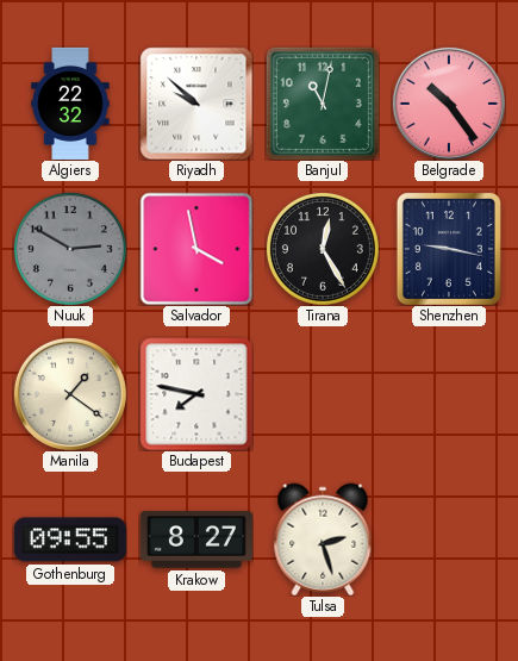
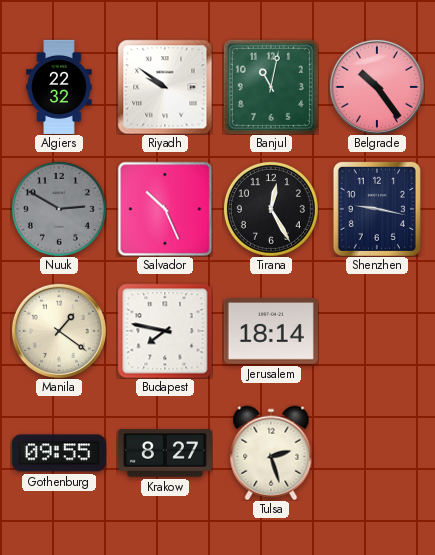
Riyadh: 9:52 -> 9:51 (165, 87)
Salvador: 3:58 -> 10:26 (165, 209)
Jerusalem: none -> 18:14 (271, 331)
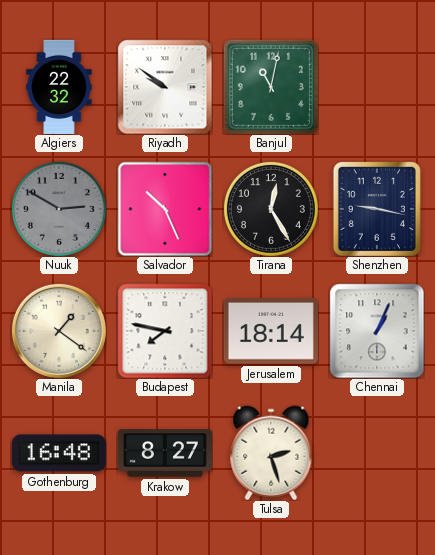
Belgrade: 10:24 -> none (377, 87)
Chennai: none -> 1:04 (377, 331)
Gothenburg: 09:55 -> 16:48 (59, 453)
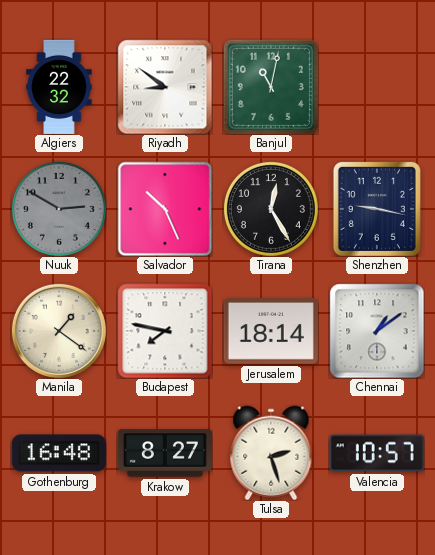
Riyadh: 9:51 -> 8:51 (165, 87)
Chennai: 1:04 -> 1:09 (377, 331)
Valencia: none -> 10:57 (377, 453)
